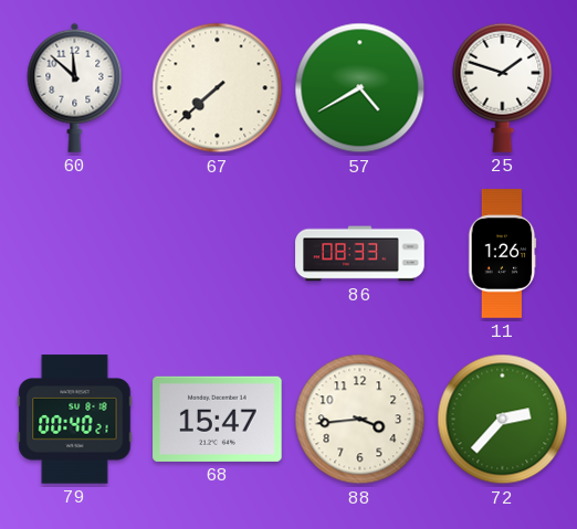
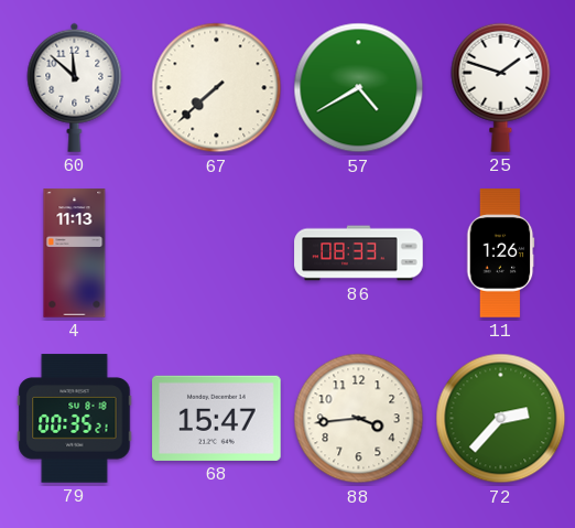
4: none -> 11:13 (75, 254)
79: 00:40 -> 00:35 (75, 419)
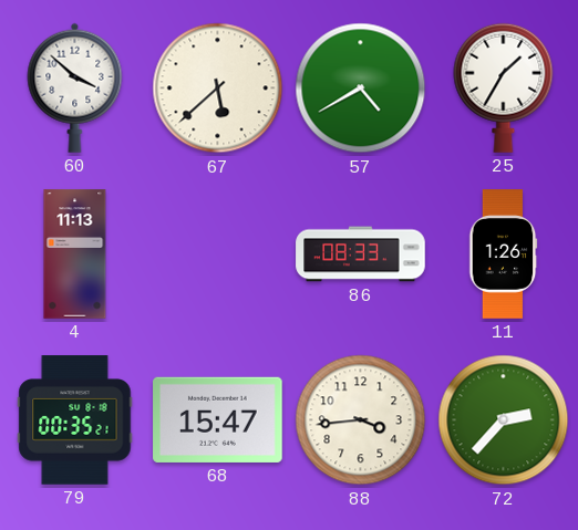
60: 11:52 -> 3:52 (75, 87)
67: 7:38 -> 5:38 (218, 89)
25: 1:48 -> 1:35 (504, 87)
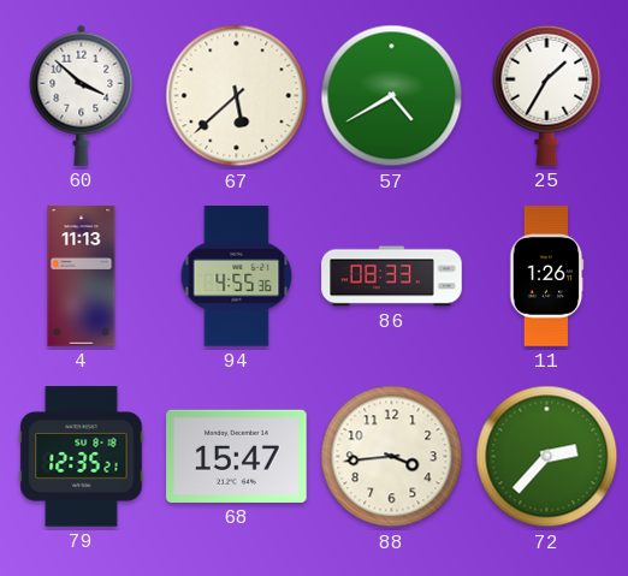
94: none -> 4:55 (237, 277)
79: 00:35 -> 12:35 (82, 457)
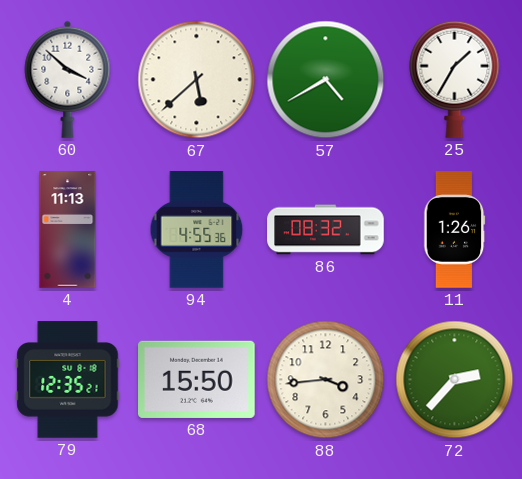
86: 08:33 -> 08:32 (326, 230)
68: 15:47 -> 15:50 (197, 379)
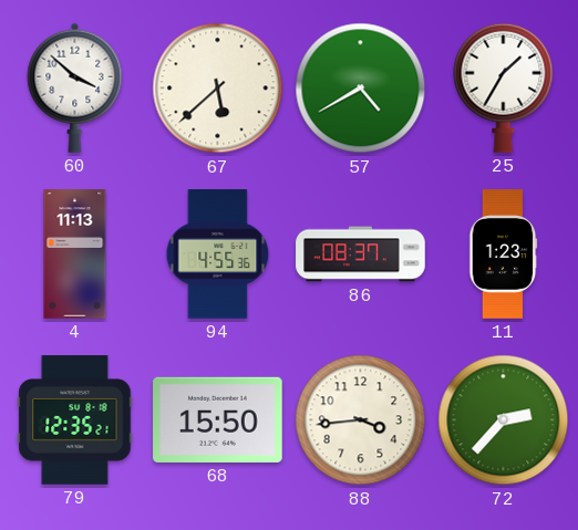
86: 08:32 -> 08:37 (361, 254)
11: 1:26 -> 1:23 (504, 254)
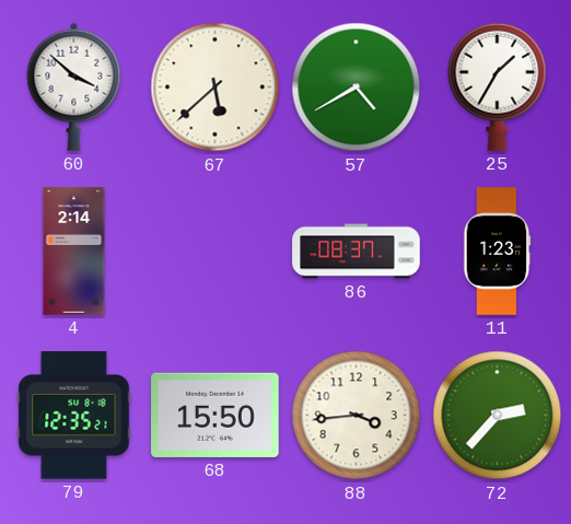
4: 11:13 -> 2:14 (74, 252)
94: 4:55 -> none (218, 254)
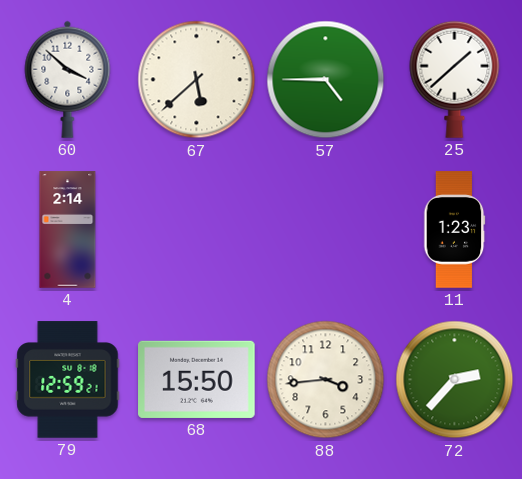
57: 4:40 -> 4:45 (326, 80)
25: 1:35 -> 1:38 (455, 79)
86: 08:37 -> none (357, 252)
79: 12:35 -> 12:59 (68, 380)
